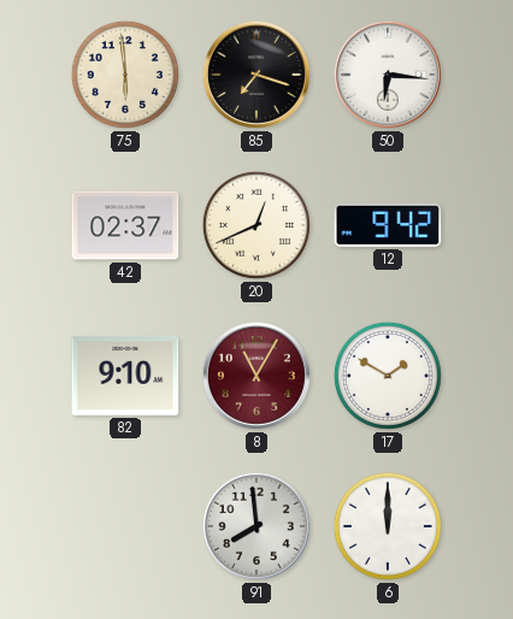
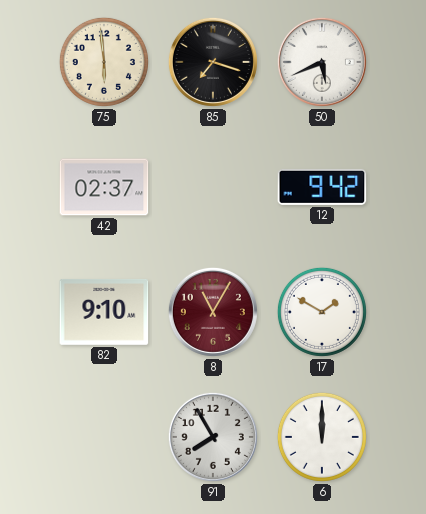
50: 6:16 -> 5:41 (322, 62)
20: 12:41 -> none (256, 225)
91: 7:59 -> 7:55 (213, 437)
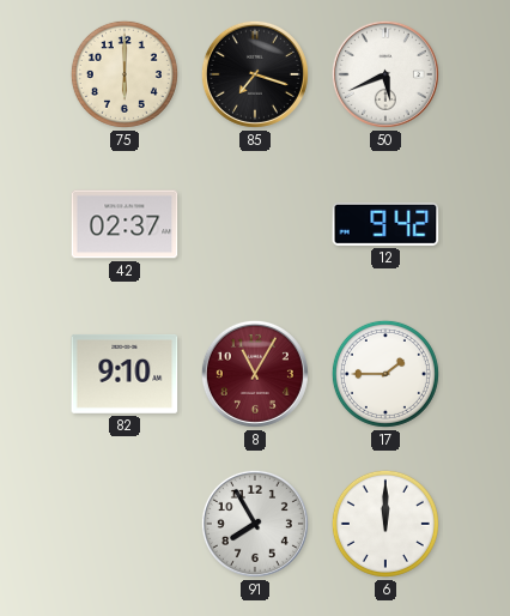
75: 5:59 -> 6:00 (125, 74)
17: 1:50 -> 1:45 (385, 374)
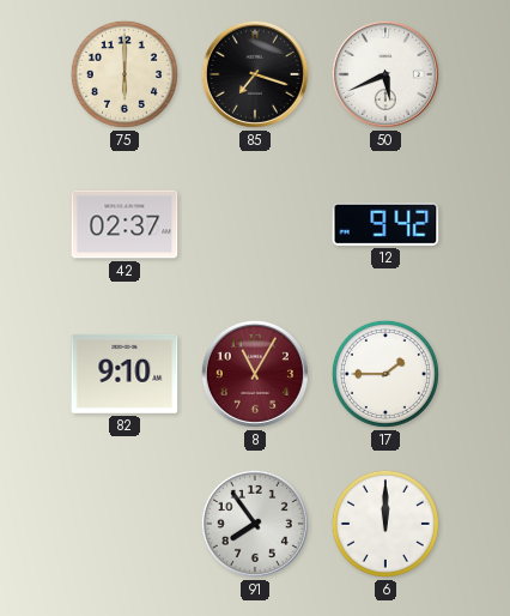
91: 7:55 -> 7:54 (255, 524)
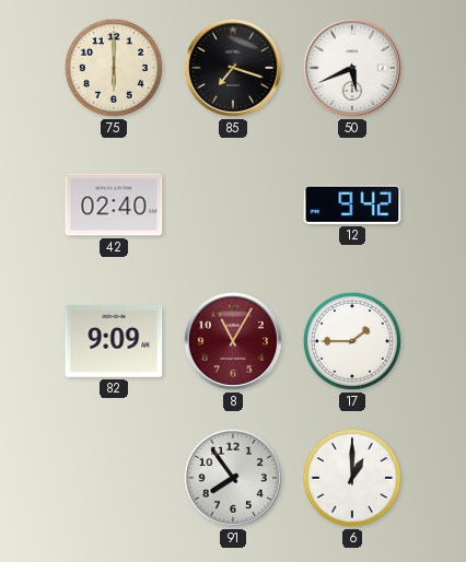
42: 02:37 -> 02:40 (114, 204)
82: 9:10 -> 9:09 (114, 341)
6: 12:00 -> 1:00 (352, 478)
